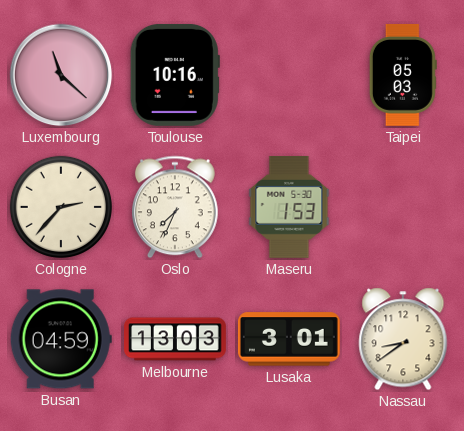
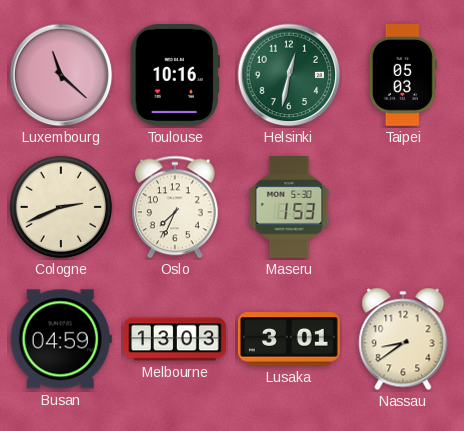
Helsinki: none -> 12:32 (289, 75)
Cologne: 2:37 -> 2:41 (61, 207)
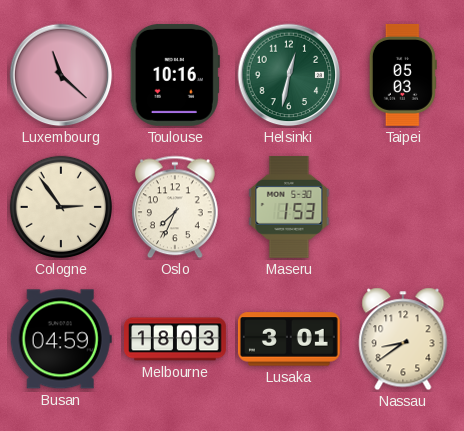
Cologne: 2:41 -> 2:54 (61, 207)
Melbourne: 13:03 -> 18:03 (176, 339)
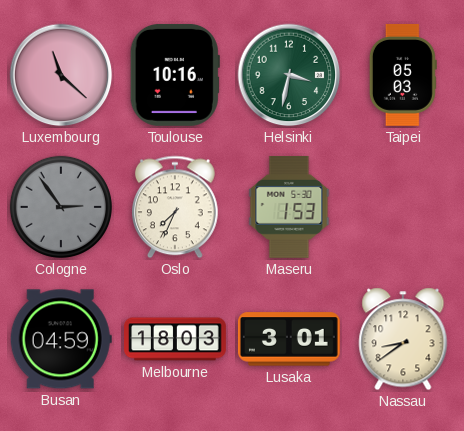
Helsinki: 12:32 -> 3:32 (289, 75)
Cologne dial: cream -> grey (61, 207)
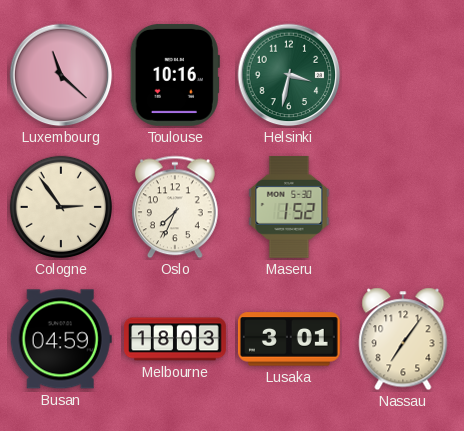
Taipei: 05:03 -> none (403, 75)
Cologne dial: grey -> cream (61, 207)
Maseru: 1:53 -> 1:52 (289, 207)
Nassau: 8:39 -> 7:06 (403, 339)
